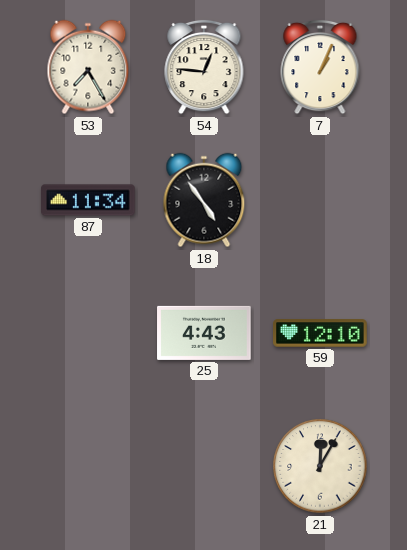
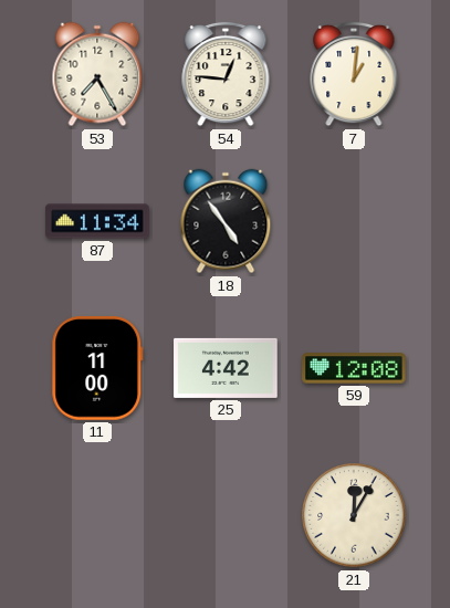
7: 1:04 -> 1:01 (354, 74)
11: none -> 11:00 (97, 368)
25: 4:43 -> 4:42 (226, 368)
59: 12:10 -> 12:08 (354, 368)
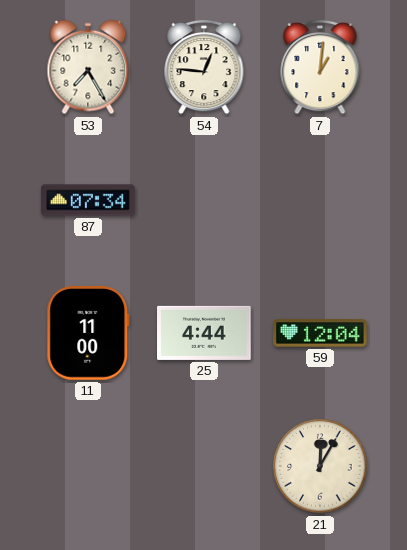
87: 11:34 -> 07:34 (88, 200)
18: 4:54 -> none (226, 221)
25: 4:42 -> 4:44 (204, 333)
59: 12:08 -> 12:04 (320, 333)
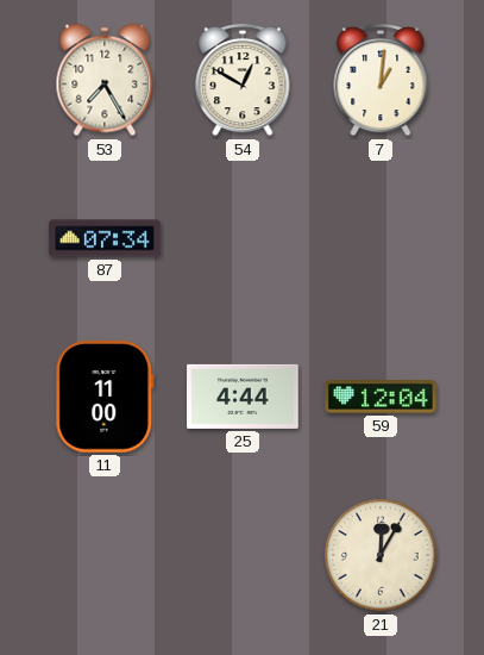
54: 12:46 -> 12:50 (243, 80)
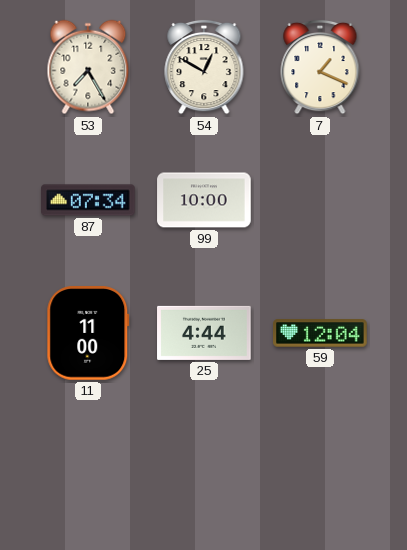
7: 1:01 -> 1:19 (320, 67)
99: none -> 10:00 (204, 200)
21: 12:05 -> none (381, 555)
